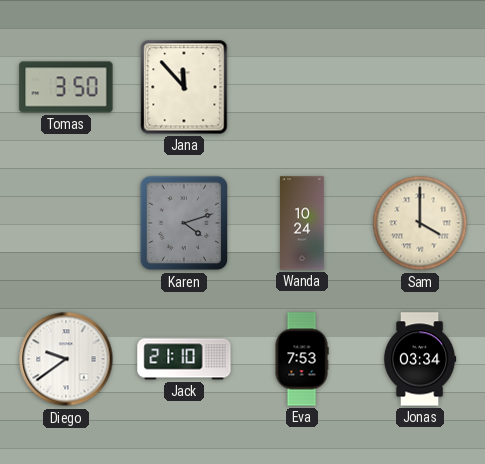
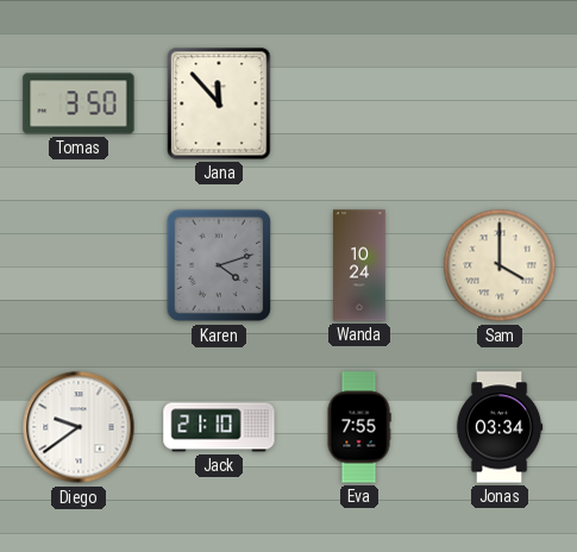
Eva: 7:53 -> 7:55 (359, 427)
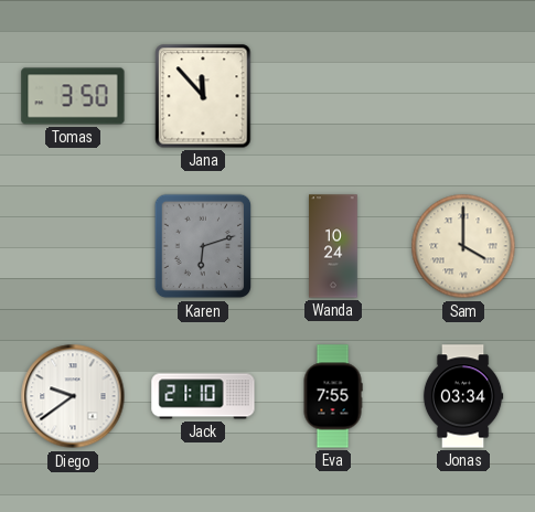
Karen: 4:12 -> 6:12 (203, 246)
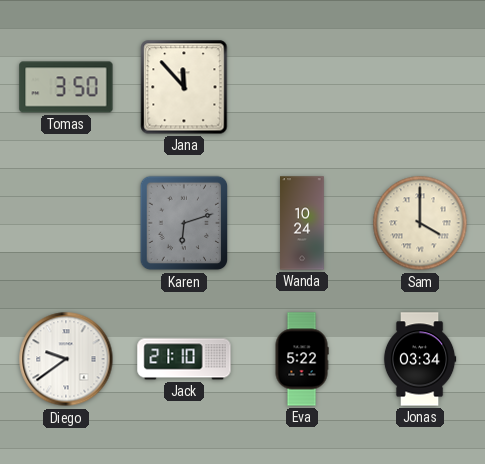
Eva: 7:55 -> 5:22 (302, 359)
